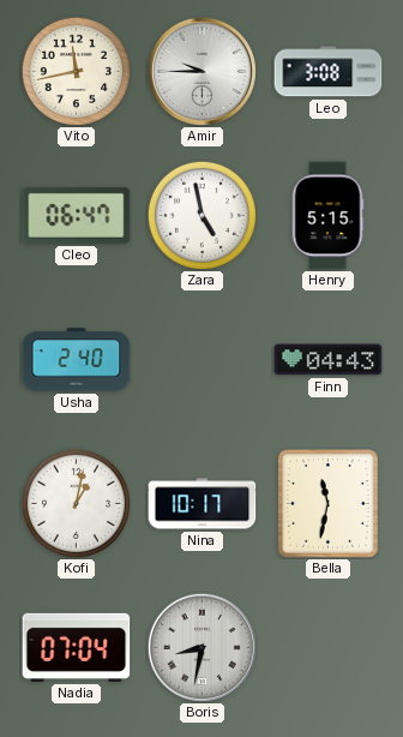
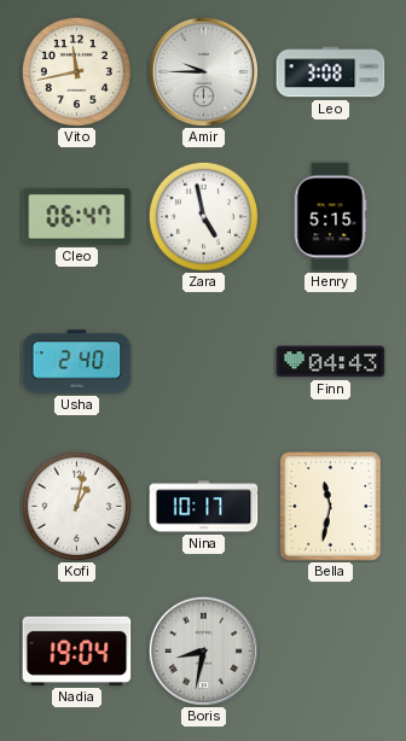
Nadia: 07:04 -> 19:04 (77, 650)
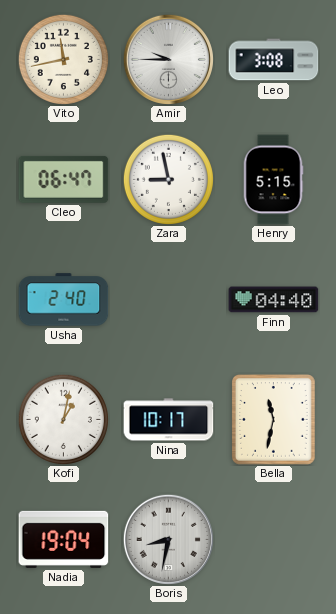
Zara: 4:58 -> 8:58 (168, 179)
Finn: 04:43 -> 04:40 (274, 300)
